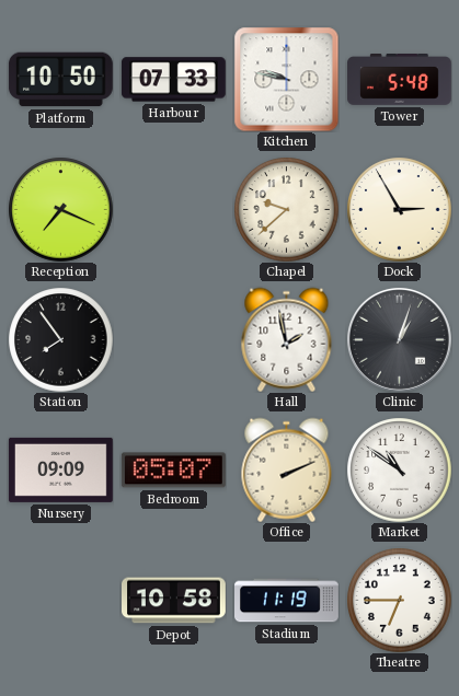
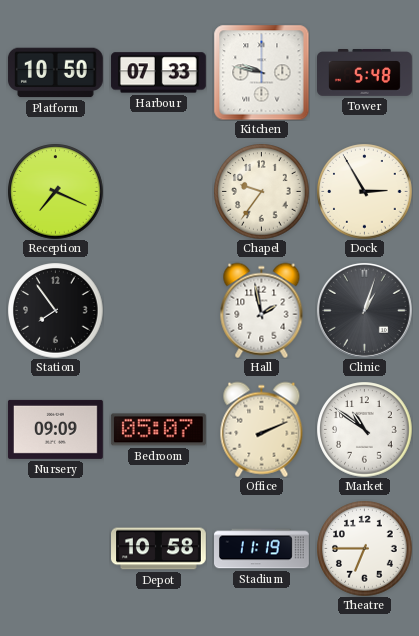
Chapel: 9:38 -> 9:36 (261, 191)
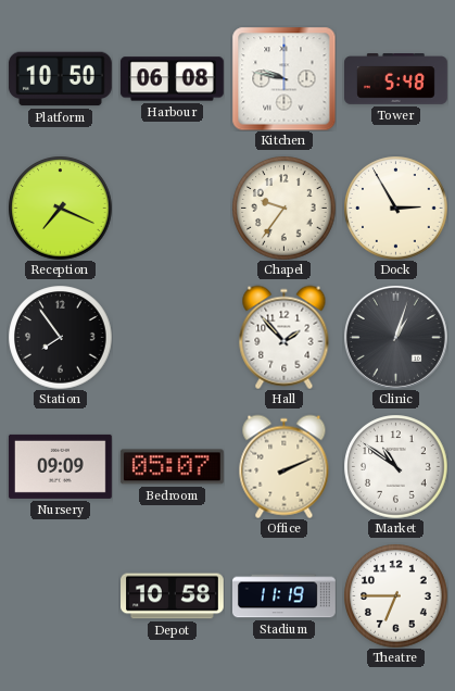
Harbour: 07:33 -> 06:08 (172, 79)
Hall: 1:58 -> 1:53 (285, 337)
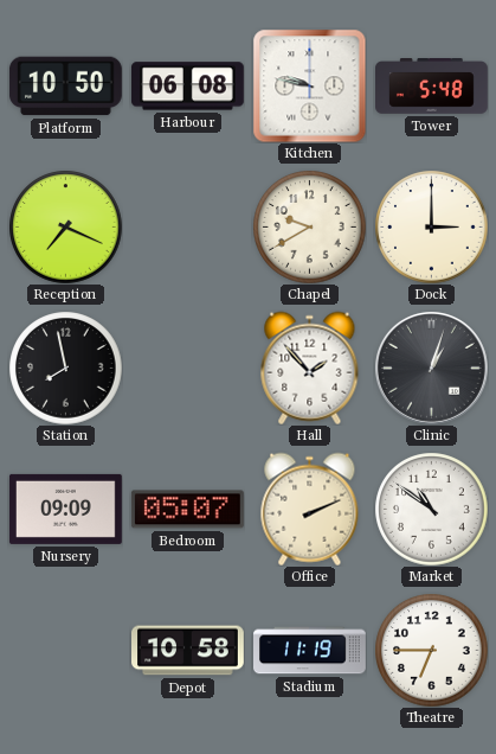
Chapel: 9:36 -> 9:40 (309, 226)
Dock: 2:55 -> 3:00 (431, 226)
Station: 7:54 -> 7:58 (65, 368)
